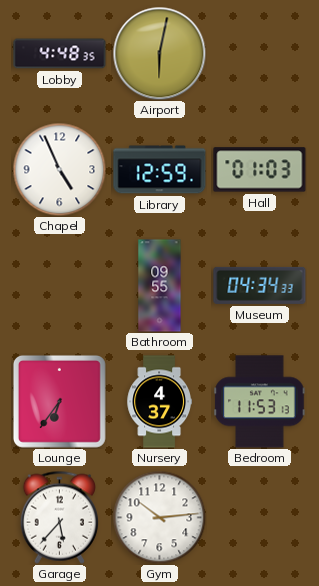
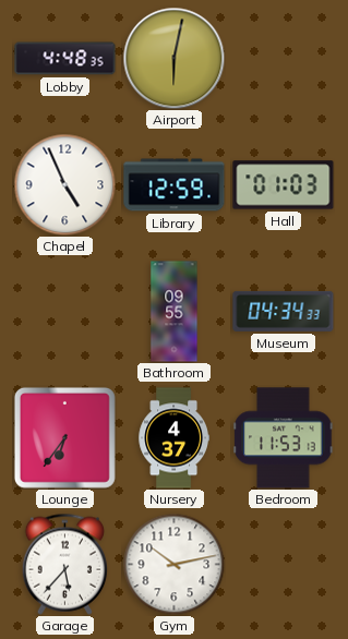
Gym: 10:14 -> 10:13 (173, 564)
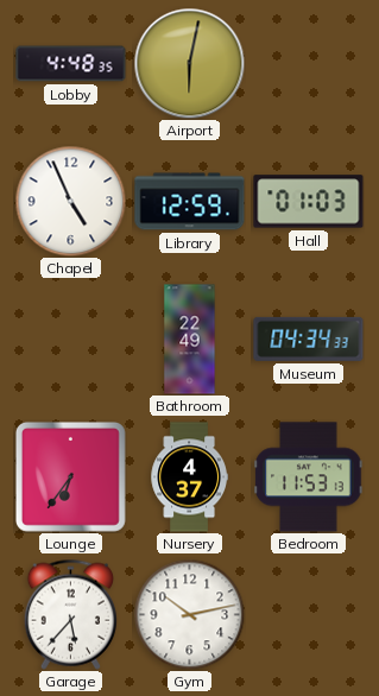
Bathroom: 09:55 -> 22:49 (190, 340)
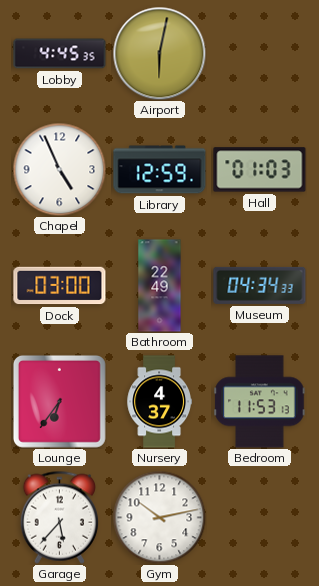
Lobby: 4:48 -> 4:45 (60, 54)
Dock: none -> 03:00 (60, 286)
